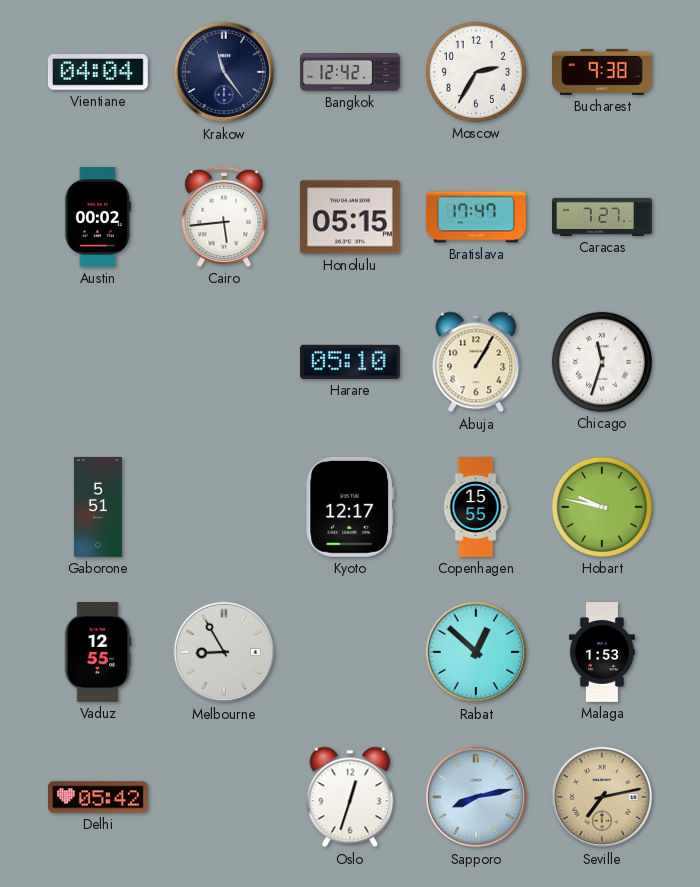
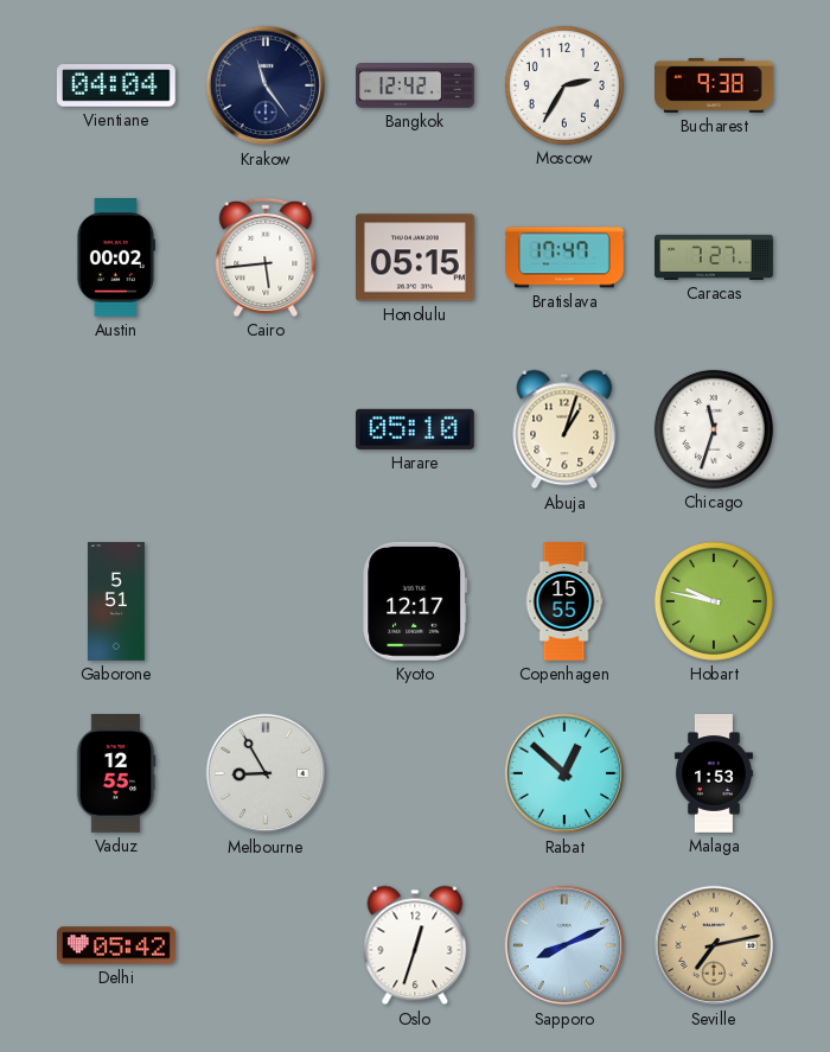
Abuja: 1:05 -> 1:03 (564, 429)
Sapporo: 8:13 -> 8:11 (564, 945)
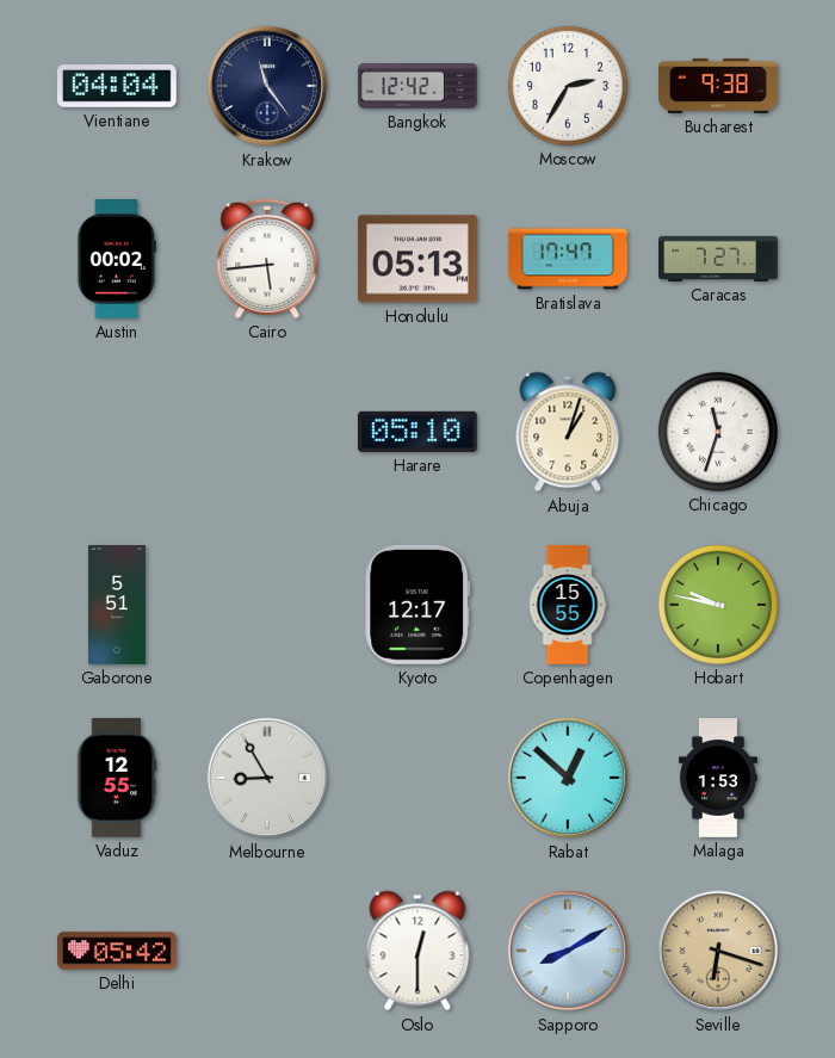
Honolulu: 05:15 -> 05:13 (417, 259)
Oslo: 12:33 -> 12:30 (417, 951)
Sapporo: 8:11 -> 8:10 (568, 951)
Seville: 7:13 -> 6:18 (718, 951)
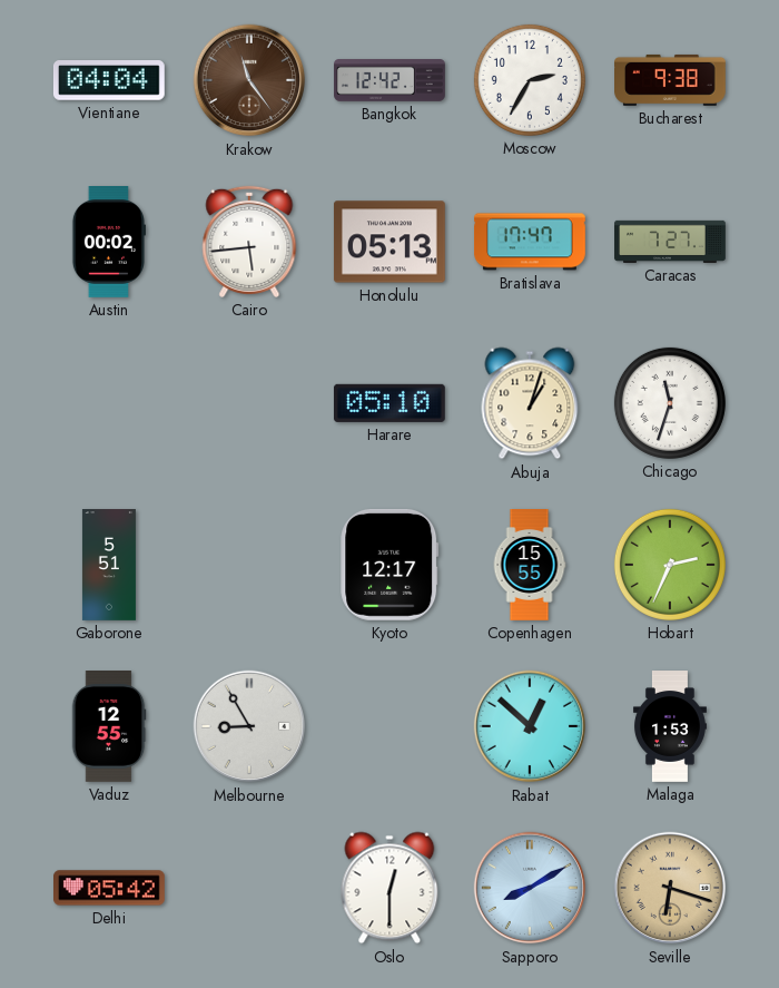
Krakow dial: navy -> brown (249, 80)
Hobart: 9:47 -> 2:34 (670, 565)
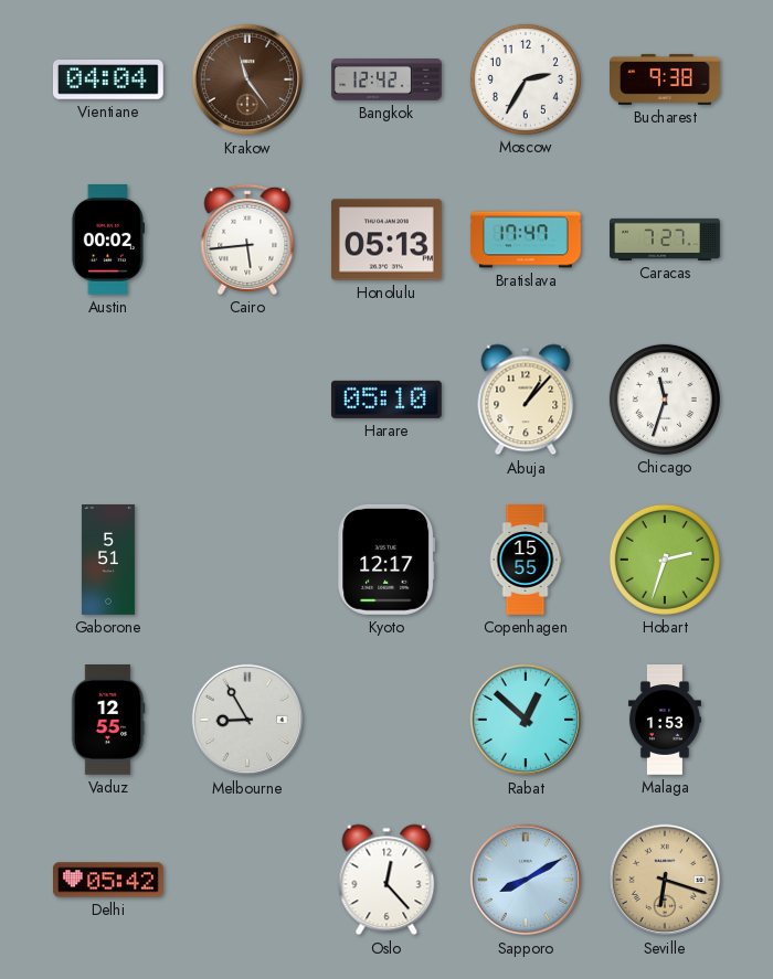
Abuja: 1:03 -> 1:07 (526, 400)
Hobart: 2:34 -> 2:33 (665, 560)
Oslo: 12:30 -> 12:23 (386, 880)
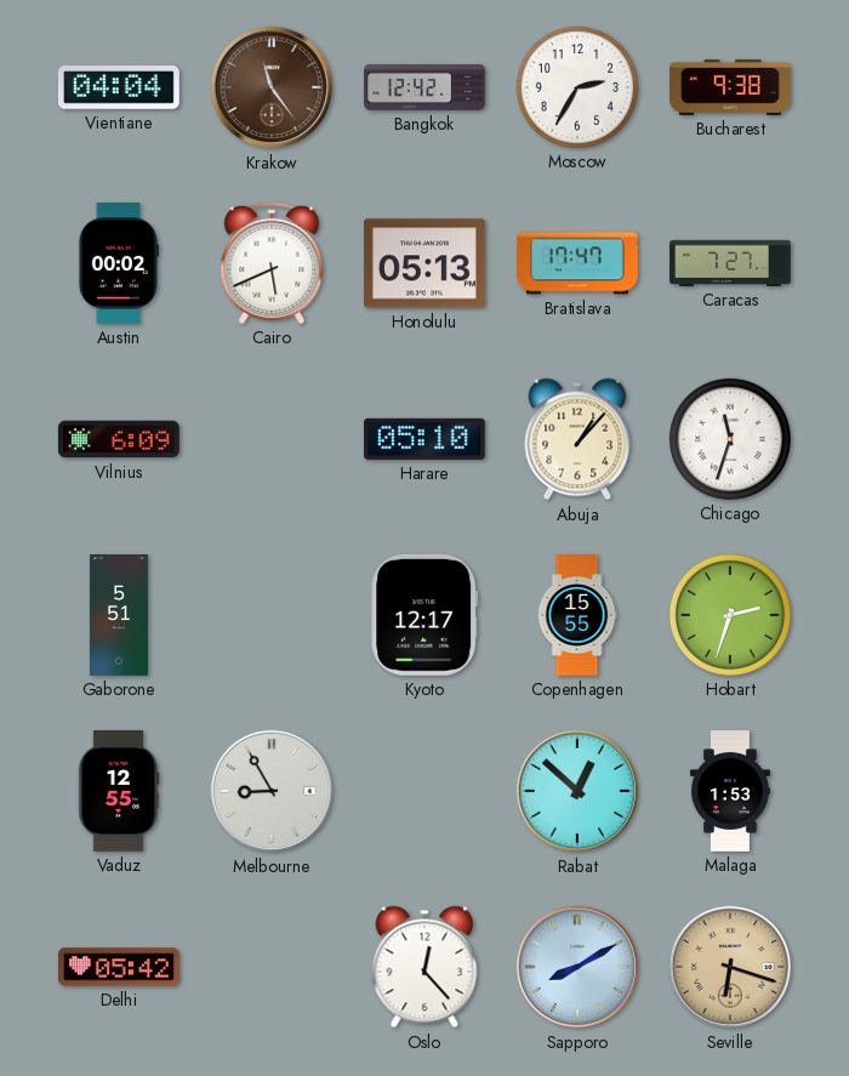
Cairo: 5:44 -> 5:41 (272, 263)
Vilnius: none -> 6:09 (119, 439)
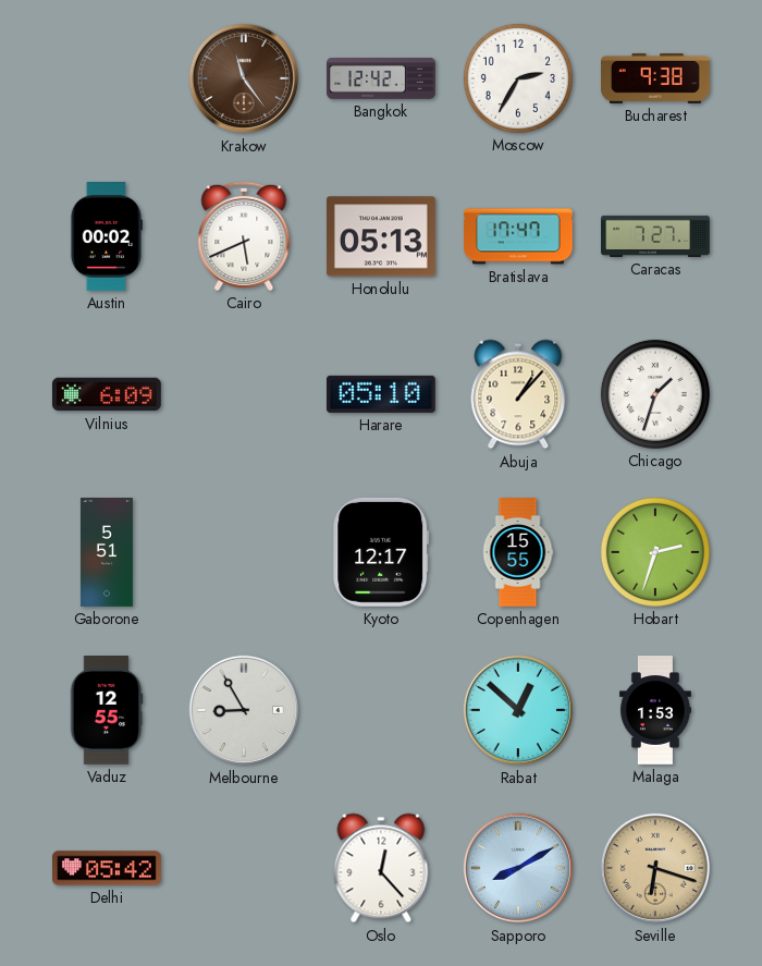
Vientiane: 04:04 -> none (119, 89)
Chicago: 11:33 -> 1:33 (655, 394)
